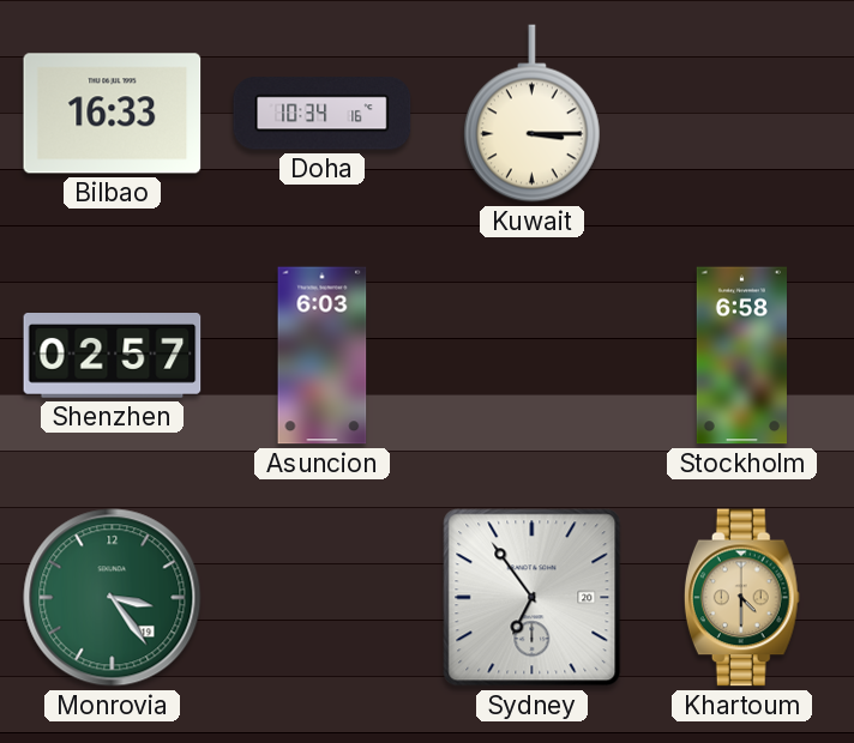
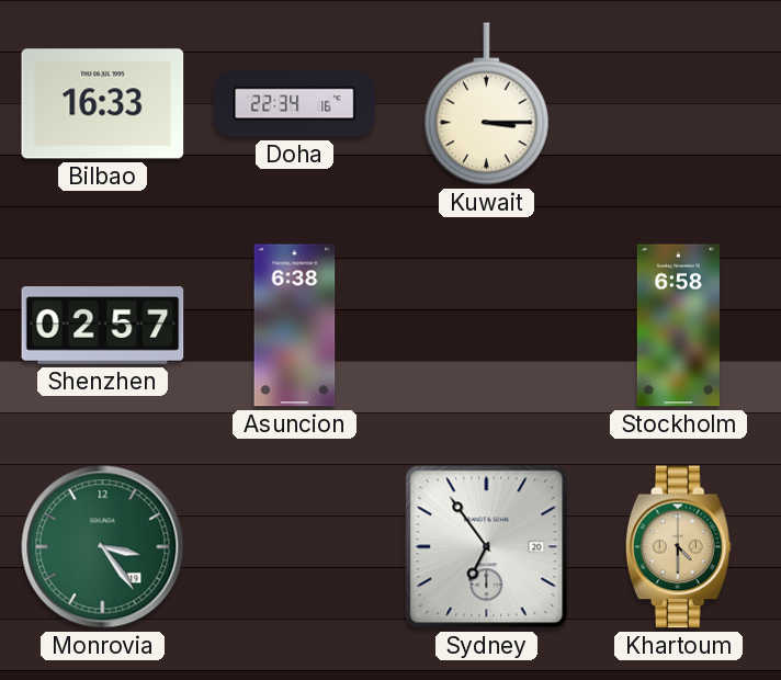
Doha: 10:34 -> 22:34 (295, 104)
Asuncion: 6:03 -> 6:38 (295, 326)
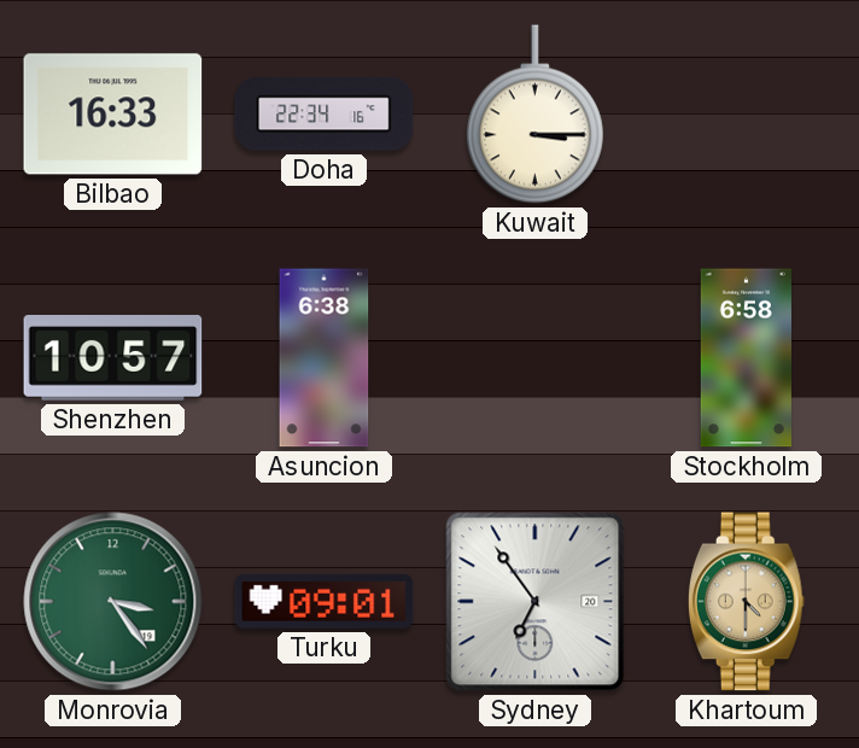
Shenzhen: 02:57 -> 10:57 (113, 358)
Turku: none -> 09:01 (325, 601)
